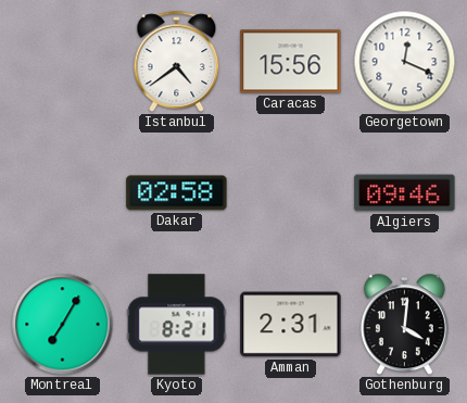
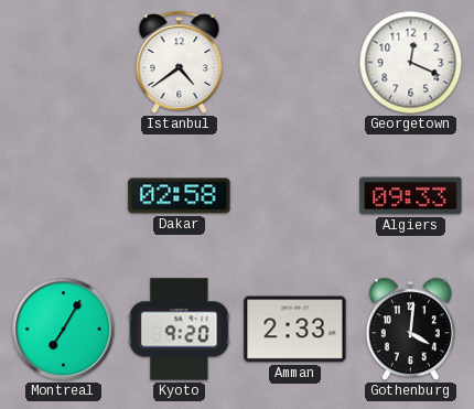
Caracas: 15:56 -> none (291, 62)
Algiers: 09:46 -> 09:33 (411, 196)
Kyoto: 8:21 -> 9:20 (180, 330)
Amman: 2:31 -> 2:33 (295, 330)
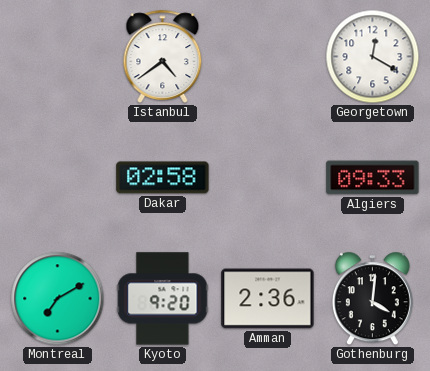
Georgetown: 12:19 -> 12:20 (373, 57)
Montreal: 7:05 -> 7:10 (58, 299)
Amman: 2:33 -> 2:36 (268, 299)
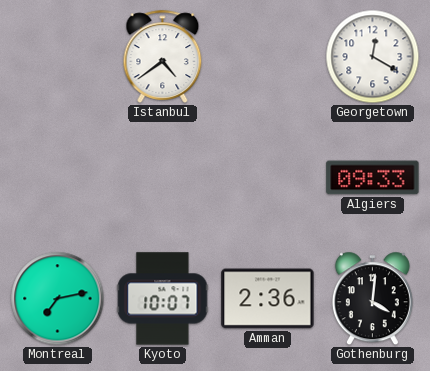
Dakar: 02:58 -> none (163, 178)
Montreal: 7:10 -> 7:13 (58, 299)
Kyoto: 9:20 -> 10:07 (163, 299)
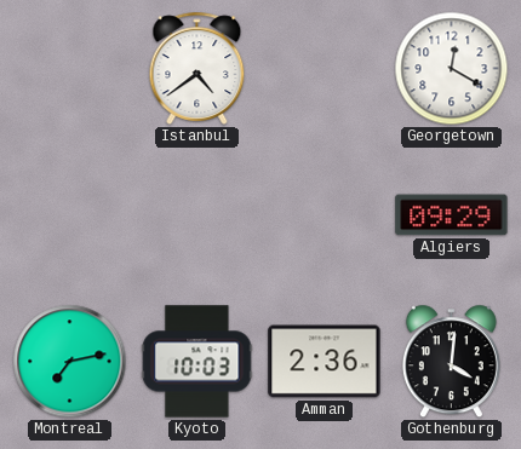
Algiers: 09:33 -> 09:29 (452, 215)
Kyoto: 10:07 -> 10:03 (197, 362)
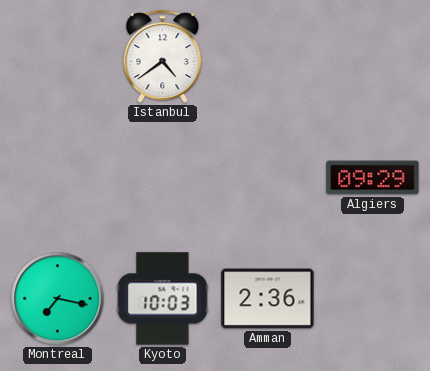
Georgetown: 12:20 -> none (452, 69)
Montreal: 7:13 -> 7:17 (58, 299)
Gothenburg: 4:01 -> none (451, 362)
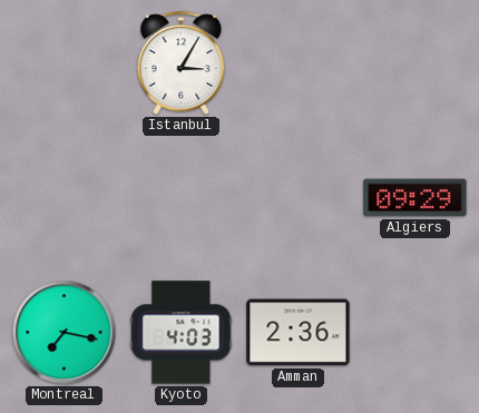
Istanbul: 4:39 -> 3:05 (182, 62)
Kyoto: 10:03 -> 4:03 (182, 333)
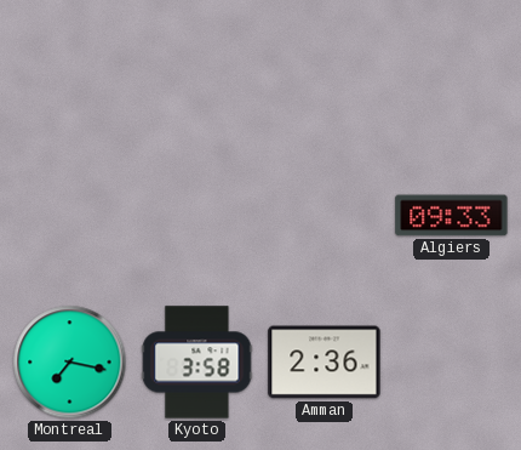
Istanbul: 3:05 -> none (182, 62)
Algiers: 09:29 -> 09:33 (452, 216)
Kyoto: 4:03 -> 3:58 (197, 363)
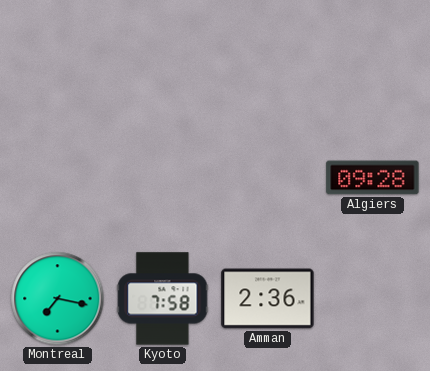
Algiers: 09:33 -> 09:28 (373, 178)
Kyoto: 3:58 -> 7:58 (163, 299)
